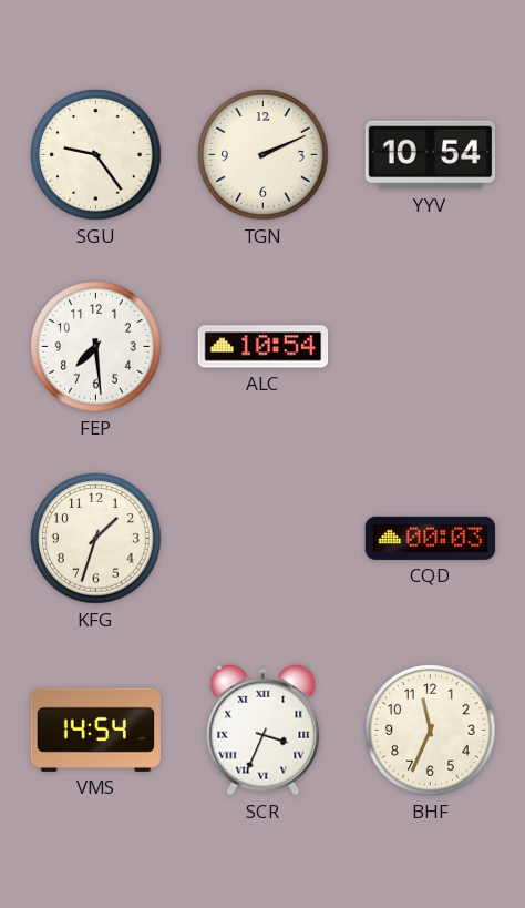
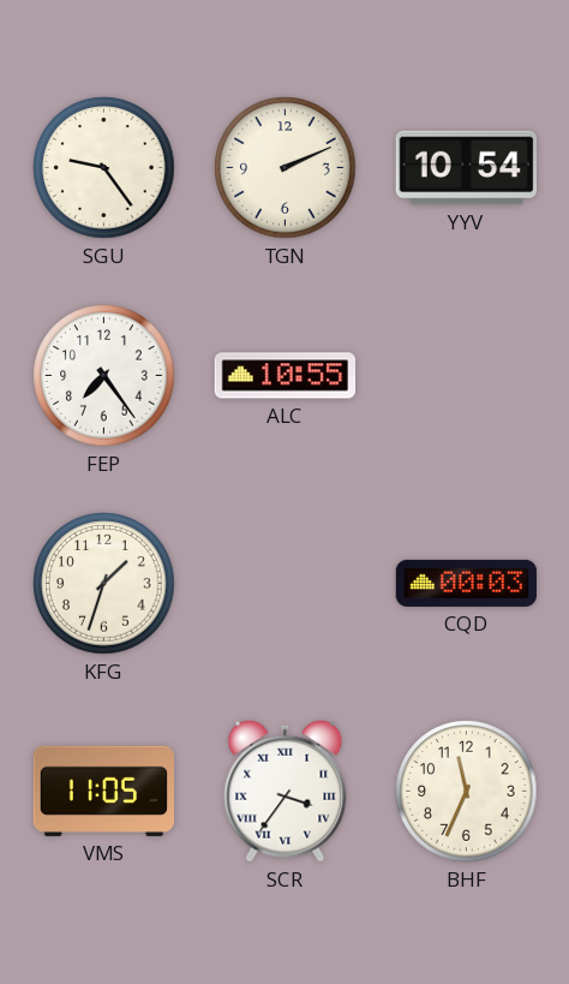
FEP: 7:29 -> 7:24 (104, 376)
ALC: 10:54 -> 10:55 (286, 376)
VMS: 14:54 -> 11:05 (103, 791)
SCR: 3:34 -> 3:36 (286, 791)
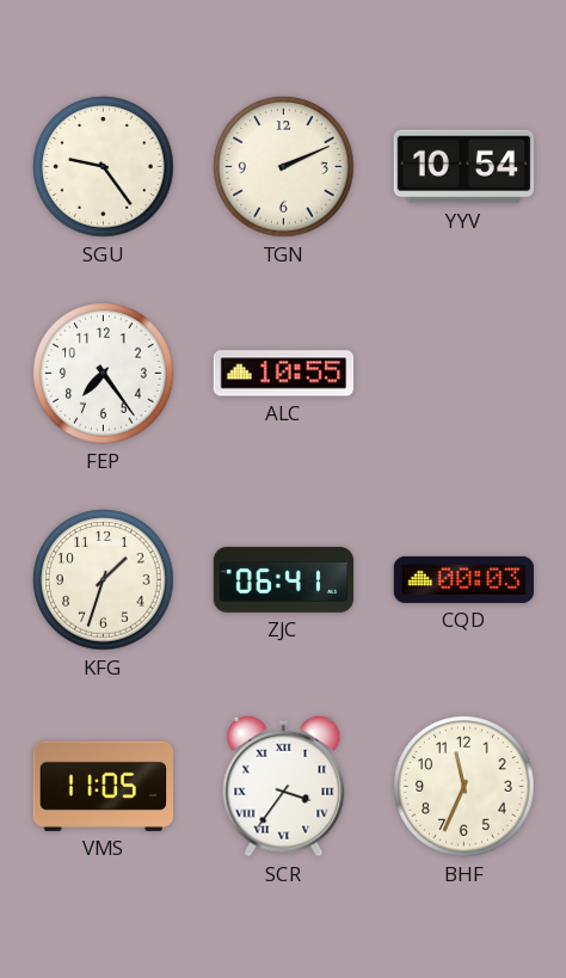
ZJC: none -> 06:41 (284, 579)
